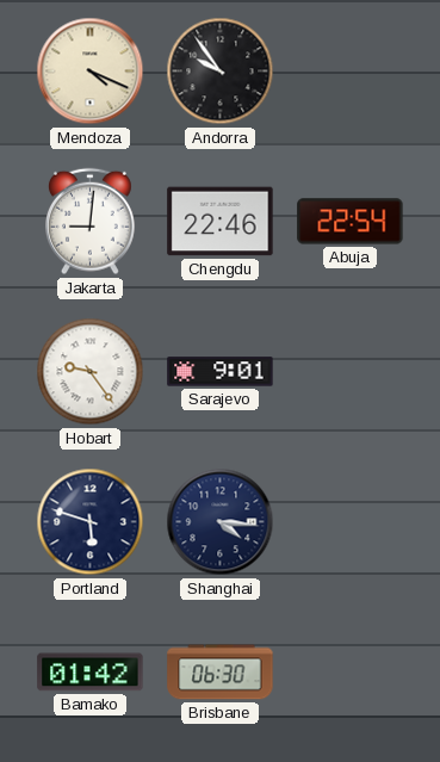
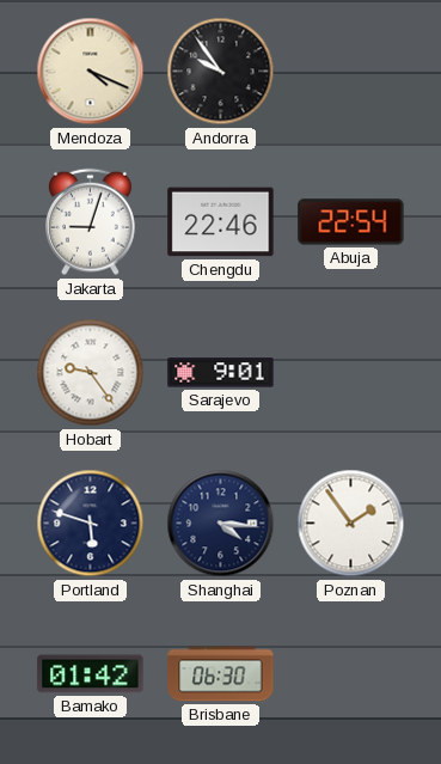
Jakarta: 9:01 -> 9:03 (91, 222)
Poznan: none -> 1:54 (351, 524)
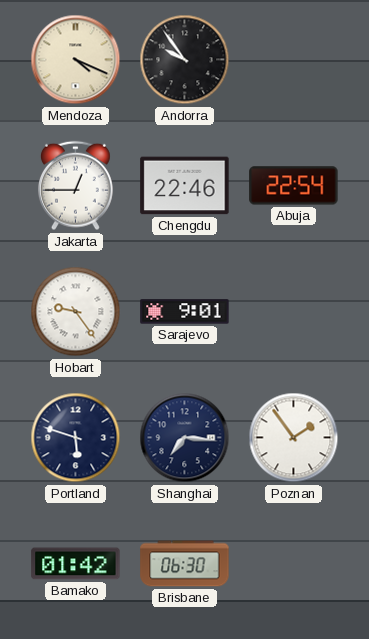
Jakarta: 9:03 -> 12:45 (76, 186)
Shanghai: 4:16 -> 7:16 (185, 438)
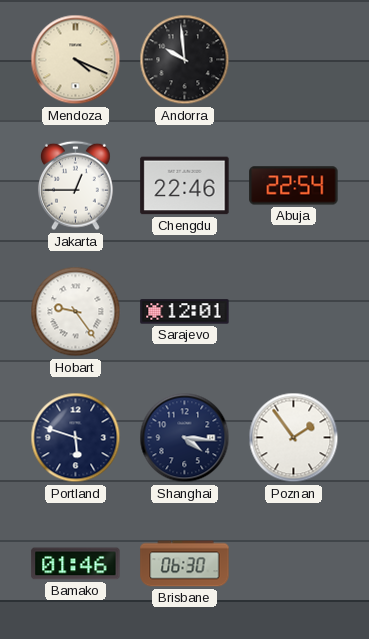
Andorra: 9:54 -> 9:59 (185, 60)
Sarajevo: 9:01 -> 12:01 (185, 312)
Shanghai: 7:16 -> 4:16 (185, 438)
Bamako: 01:42 -> 01:46 (76, 564)
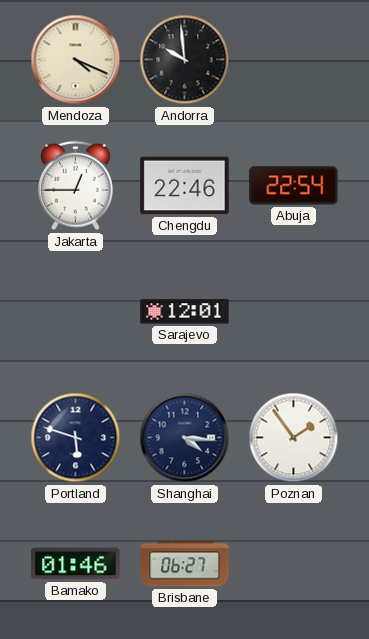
Hobart: 9:24 -> none (76, 312)
Brisbane: 06:30 -> 06:27 (185, 564)
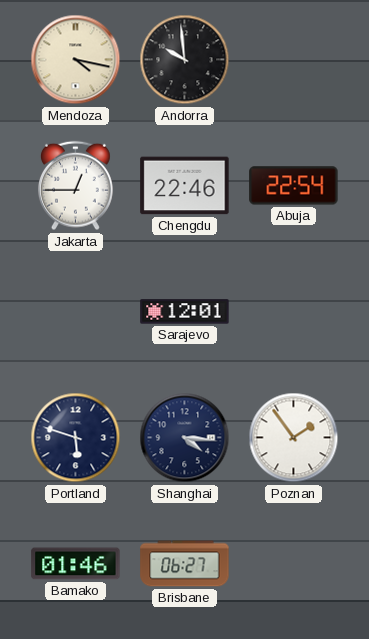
Mendoza: 4:19 -> 4:17 (76, 60)
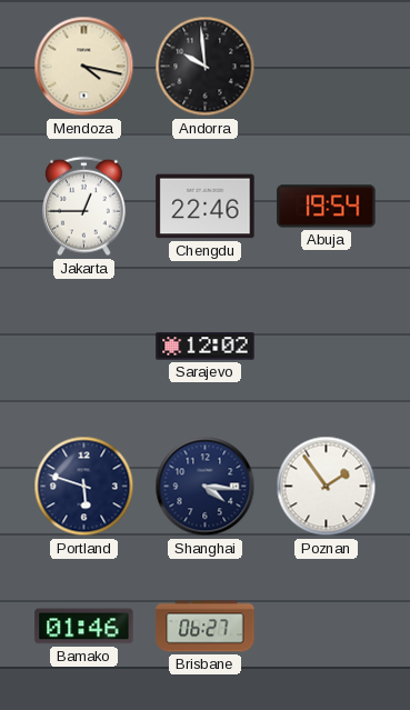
Abuja: 22:54 -> 19:54 (327, 207)
Sarajevo: 12:01 -> 12:02 (206, 347)
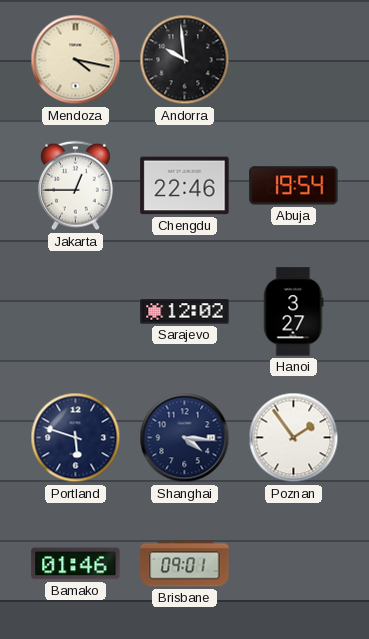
Hanoi: none -> 3:27 (294, 312)
Brisbane: 06:27 -> 09:01 (185, 564)
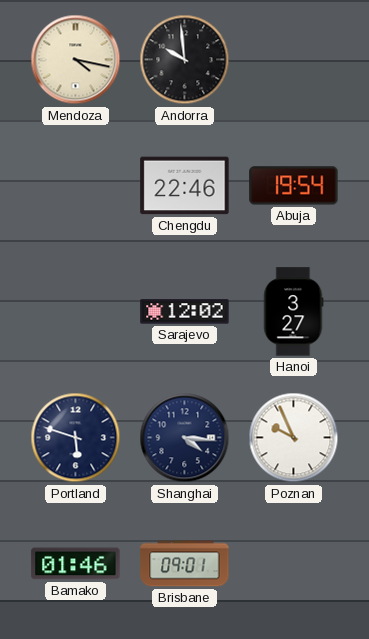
Jakarta: 12:45 -> none (76, 186)
Poznan: 1:54 -> 9:56 (294, 438)
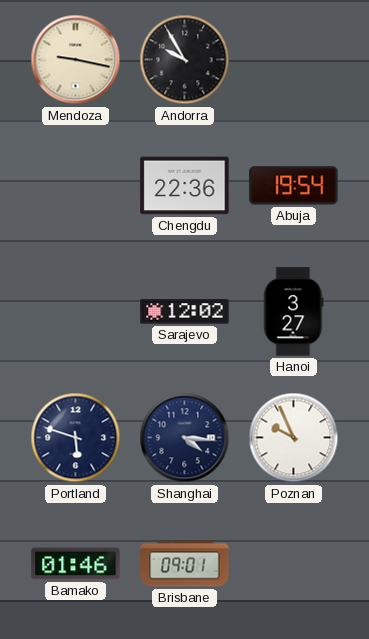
Mendoza: 4:17 -> 9:17 (76, 60)
Andorra: 9:59 -> 9:55 (185, 60)
Chengdu: 22:46 -> 22:36 (185, 186)
